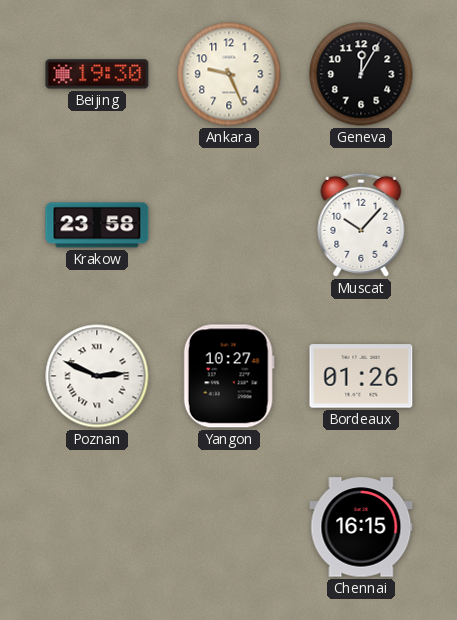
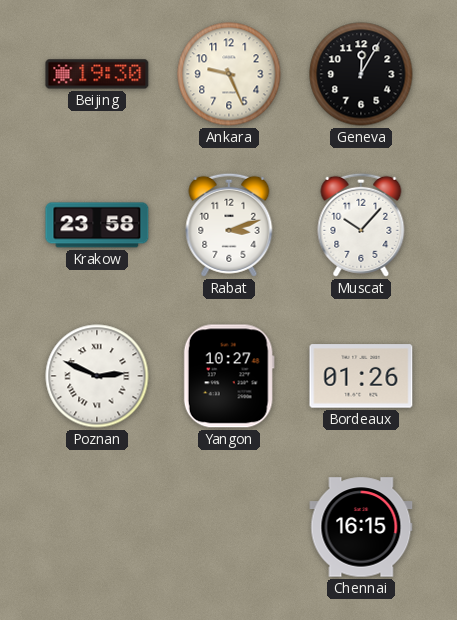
Rabat: none -> 3:12 (229, 225)
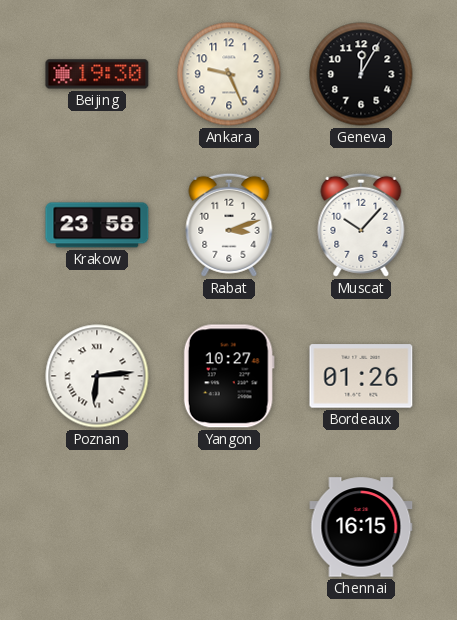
Poznan: 2:49 -> 6:14 (97, 376)
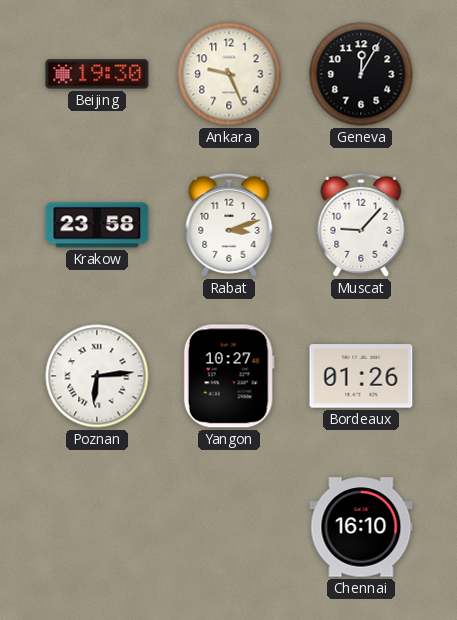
Muscat: 10:07 -> 9:07 (361, 225)
Chennai: 16:15 -> 16:10 (361, 527)
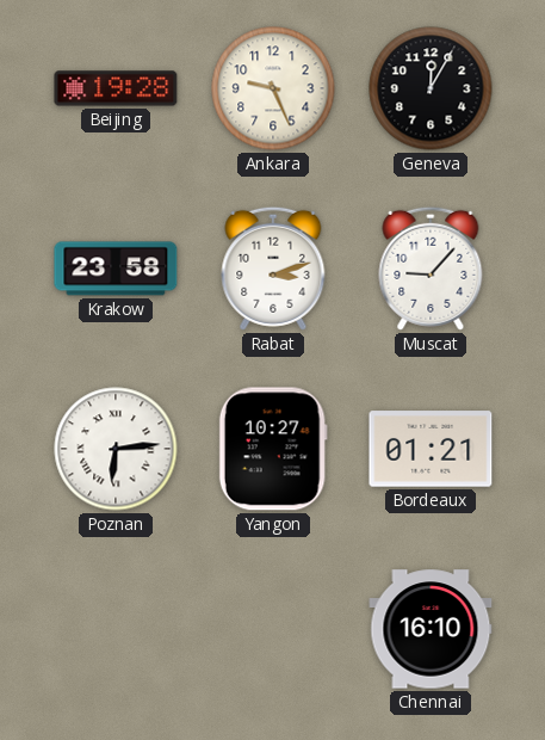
Beijing: 19:30 -> 19:28 (116, 88)
Bordeaux: 01:26 -> 01:21 (431, 449)
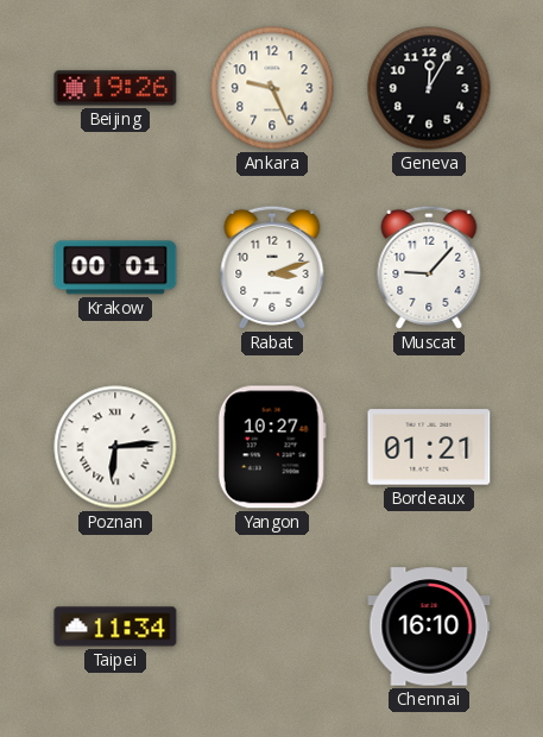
Beijing: 19:28 -> 19:26 (115, 88)
Krakow: 23:58 -> 00:01 (115, 267)
Taipei: none -> 11:34 (115, 626)
